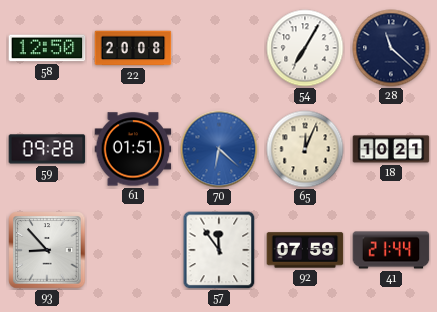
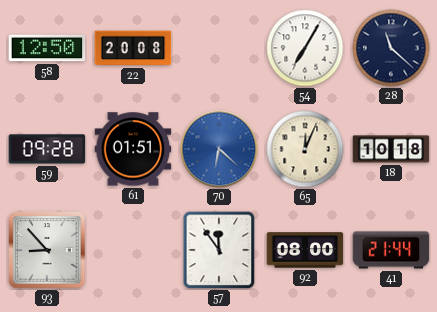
18: 10:21 -> 10:18 (391, 149)
92: 07:59 -> 08:00 (305, 250)
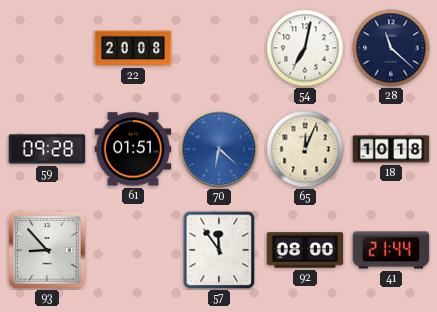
58: 12:50 -> none (47, 48)
54: 7:05 -> 7:02 (305, 48)
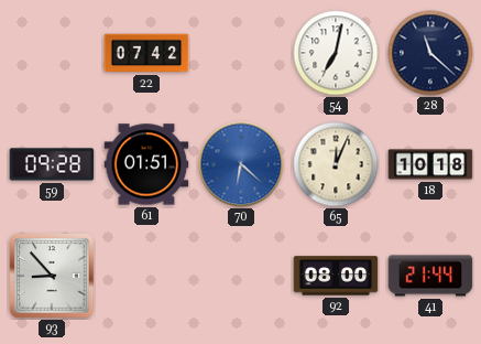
22: 20:08 -> 07:42 (146, 53)
57: 11:54 -> none (219, 250)
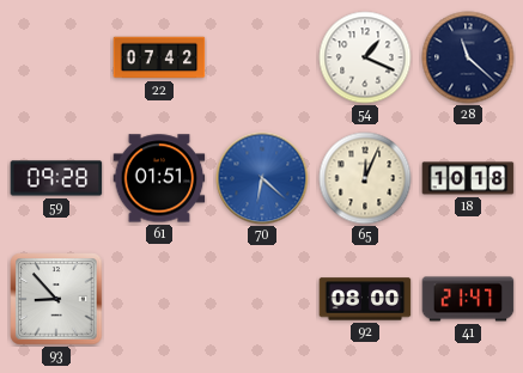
54: 7:02 -> 1:19 (365, 57)
41: 21:44 -> 21:47 (468, 299)
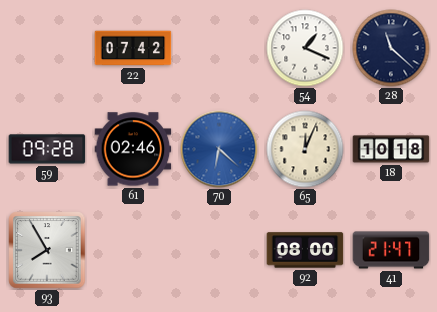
61: 01:51 -> 02:46 (133, 149)
93: 8:53 -> 7:55 (47, 250)
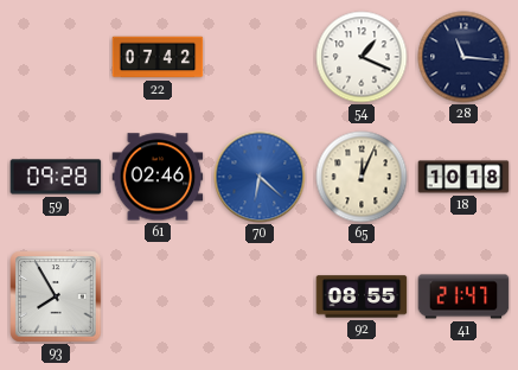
28: 11:22 -> 11:16 (463, 57)
92: 08:00 -> 08:55 (362, 296)
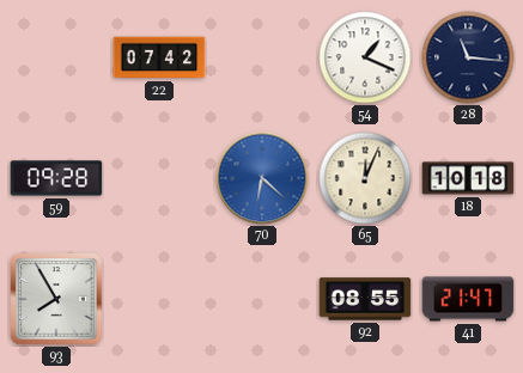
61: 02:46 -> none (158, 177)
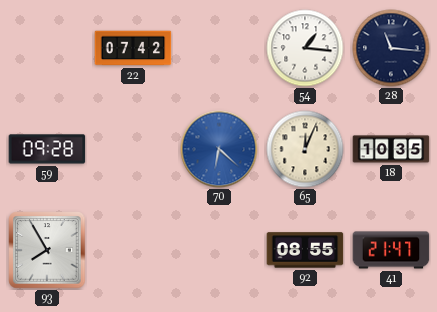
54: 1:19 -> 1:16 (305, 48)
18: 10:18 -> 10:35 (391, 149)
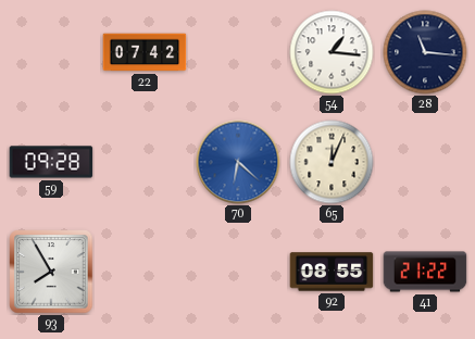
18: 10:35 -> none (391, 149)
41: 21:47 -> 21:22 (425, 272)
